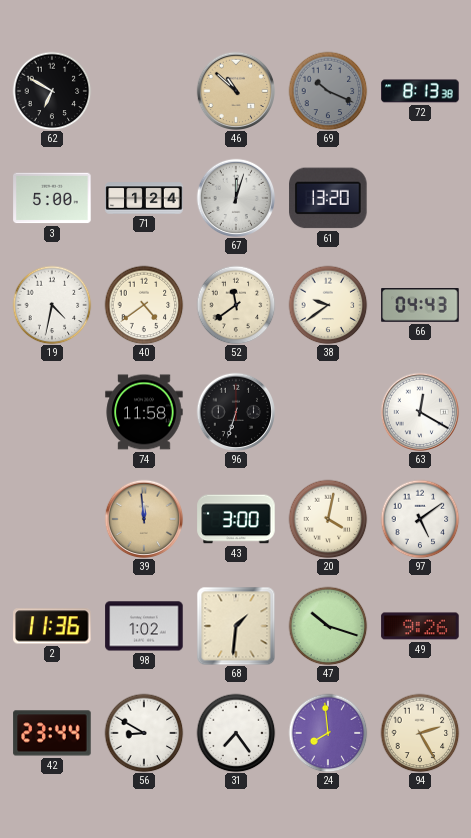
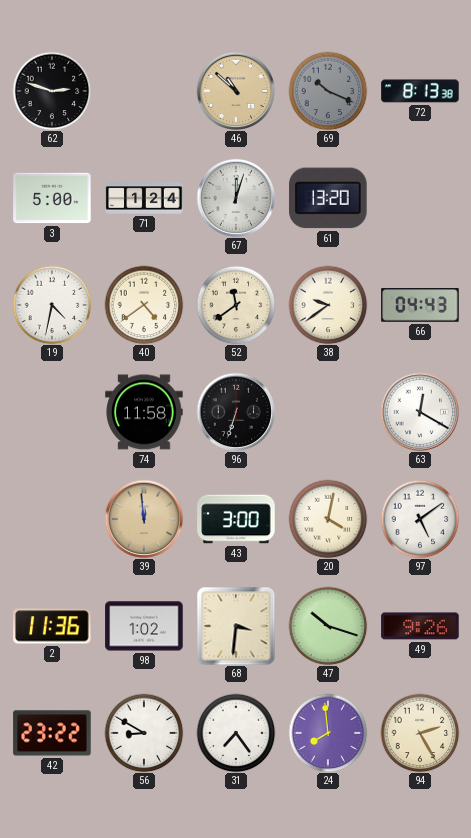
62: 6:50 -> 2:48 (52, 91)
68: 1:31 -> 3:31 (236, 626)
42: 23:44 -> 23:22 (52, 733)
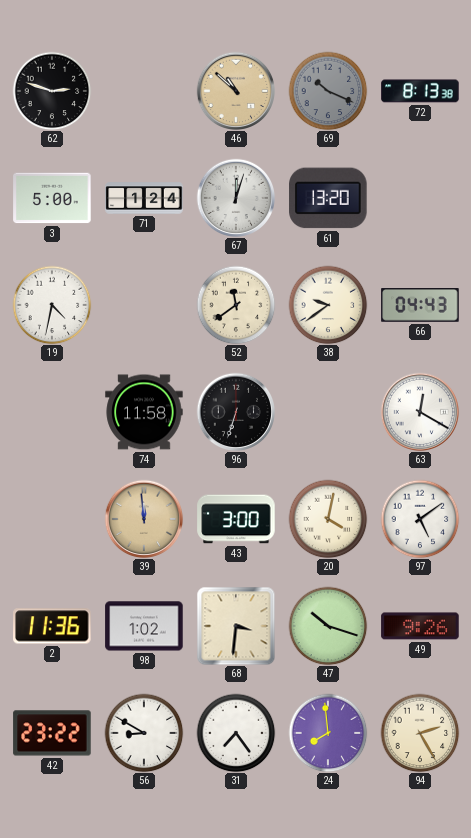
40: 4:39 -> none (144, 305)
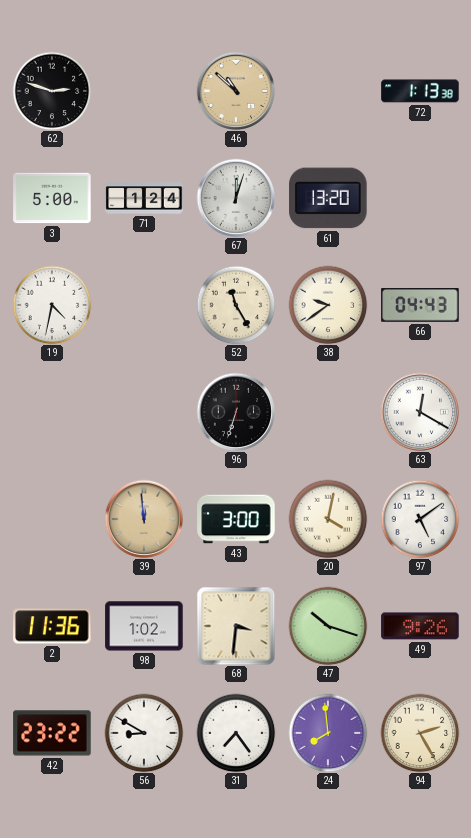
69: 10:19 -> none (328, 91)
72: 8:13 -> 1:13 (420, 91)
52: 11:39 -> 11:25 (236, 305)
74: 11:58 -> none (144, 412)
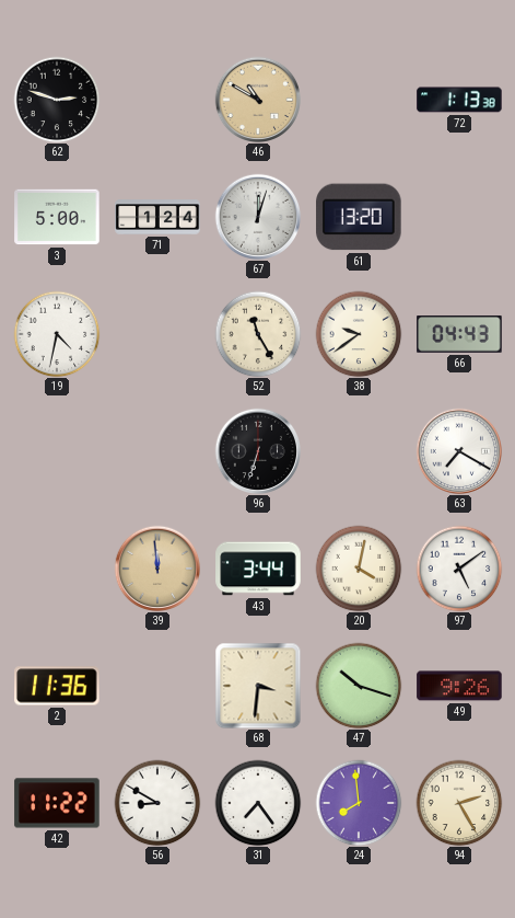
46: 10:52 -> 10:50 (258, 100)
63: 12:20 -> 7:20 (459, 451)
43: 3:00 -> 3:44 (258, 569)
98: 1:02 -> none (144, 626)
42: 23:22 -> 11:22 (57, 803)
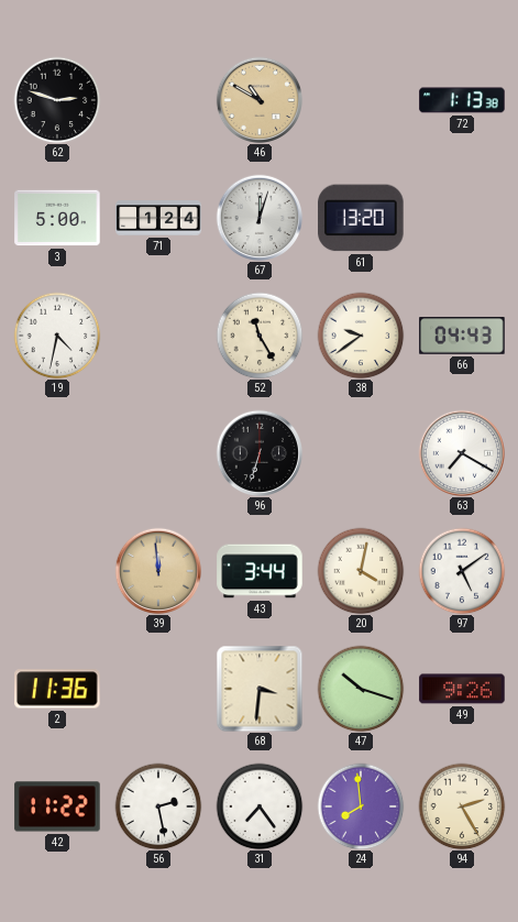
56: 8:50 -> 2:28 (158, 806)
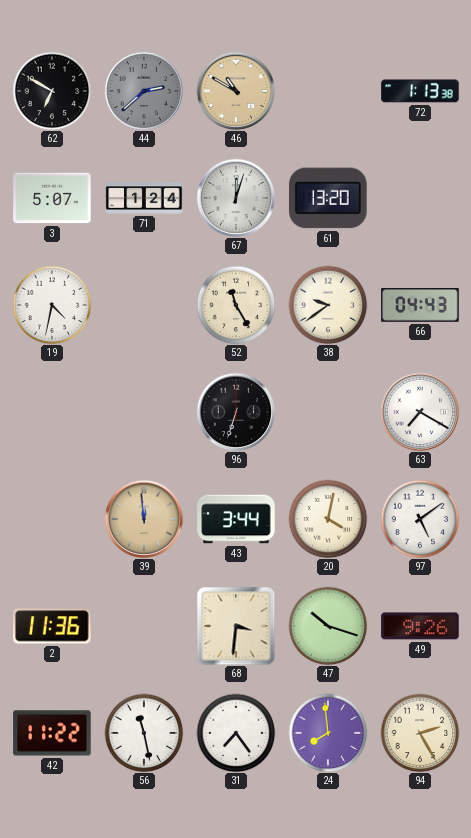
62: 2:48 -> 6:50 (52, 91)
44: none -> 2:38 (144, 91)
3: 5:00 -> 5:07 (52, 198)
56: 2:28 -> 11:28 (144, 733)
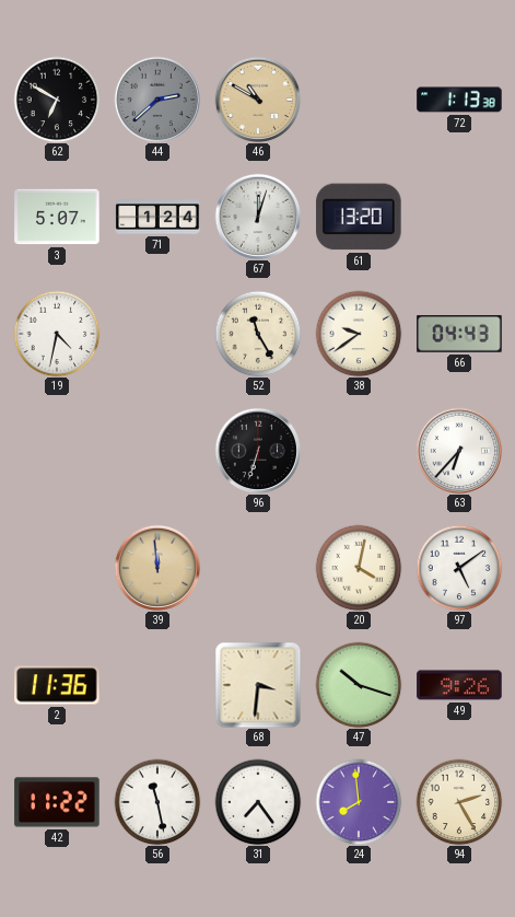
63: 7:20 -> 6:37 (459, 451)
43: 3:44 -> none (236, 519)
